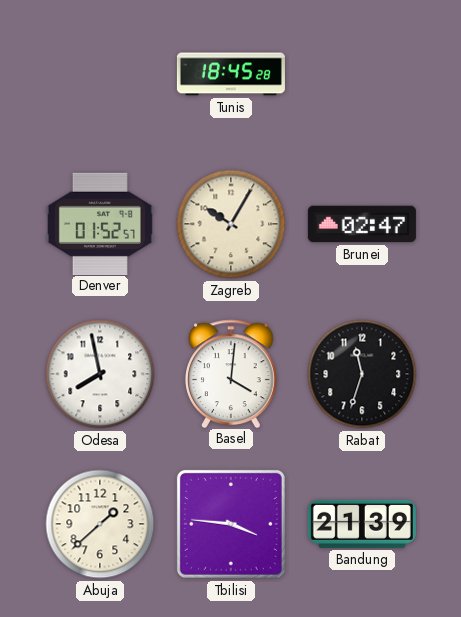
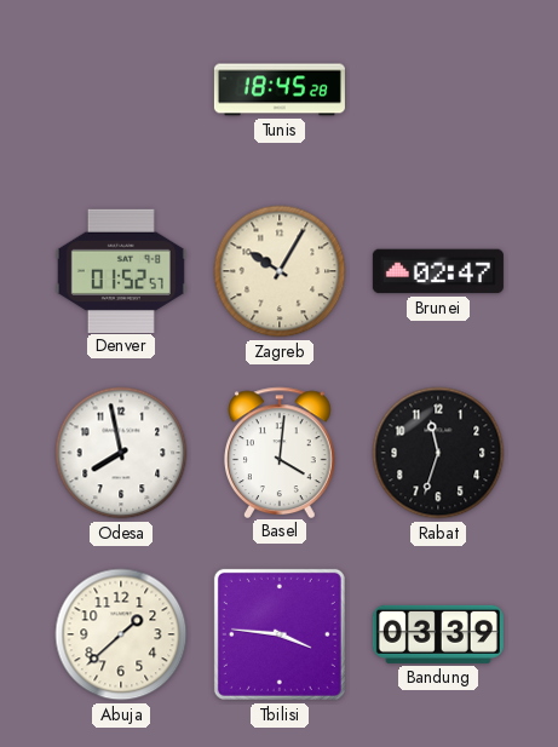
Bandung: 21:39 -> 03:39 (438, 634)
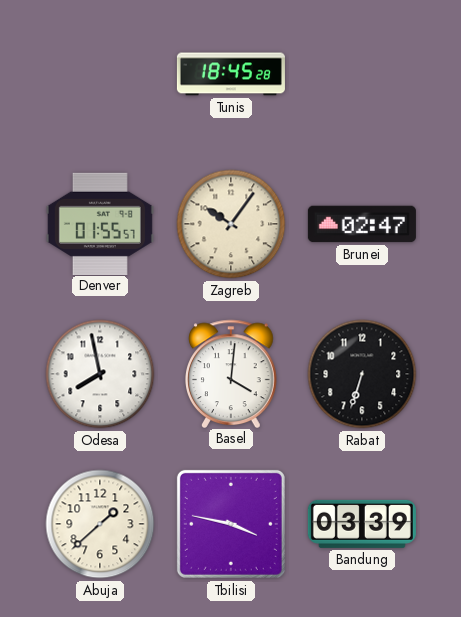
Denver: 01:52 -> 01:55 (100, 223)
Zagreb: 10:05 -> 10:06 (231, 224)
Rabat: 11:33 -> 6:33 (362, 374)
Tbilisi: 3:46 -> 3:47 (231, 524)
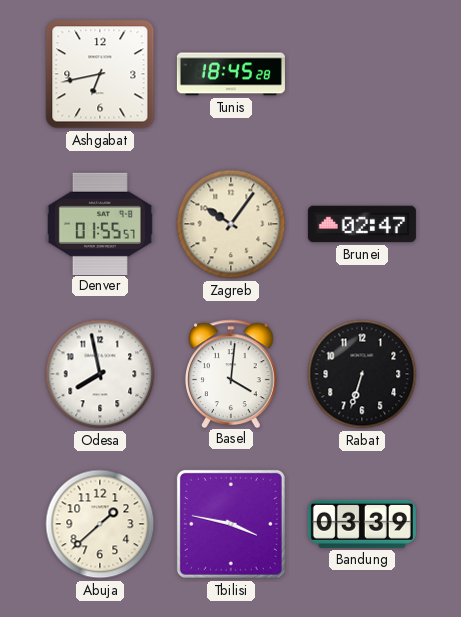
Ashgabat: none -> 6:43 (100, 74)
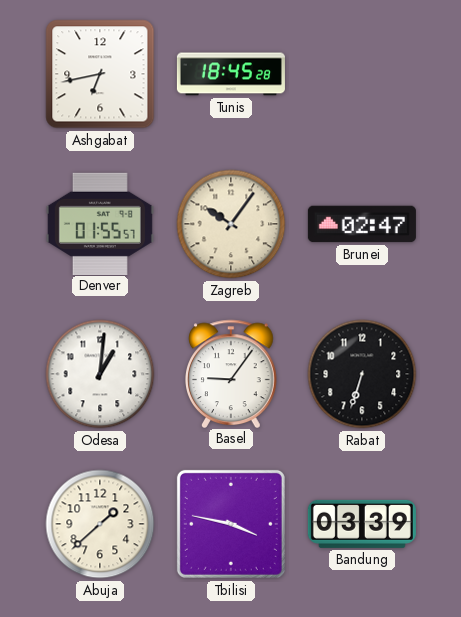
Odesa: 7:58 -> 1:01 (100, 374)
Basel: 4:01 -> 9:06 (232, 373)
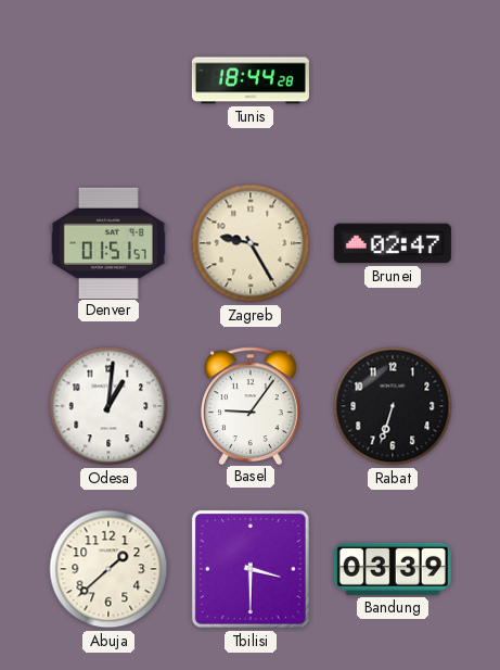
Ashgabat: 6:43 -> none (100, 74)
Tunis: 18:45 -> 18:44 (251, 80)
Denver: 01:55 -> 01:51 (108, 242)
Zagreb: 10:06 -> 9:25 (251, 243)
Tbilisi: 3:47 -> 3:30 (251, 569)
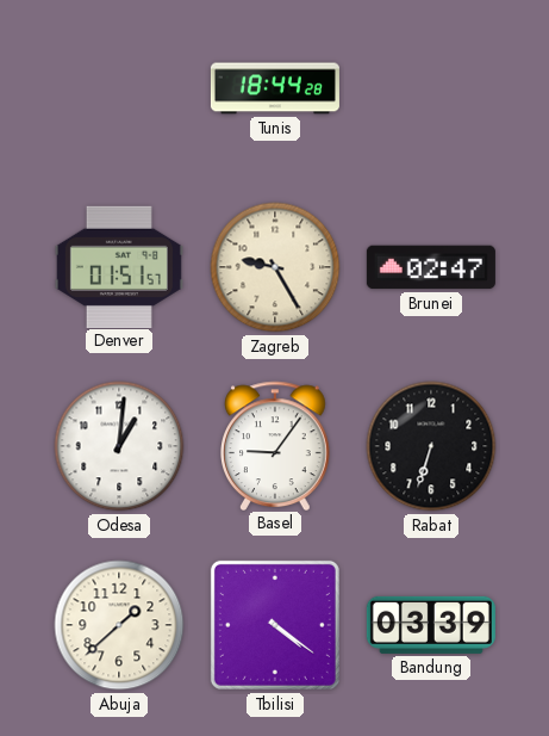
Tbilisi: 3:30 -> 4:21 (275, 625)
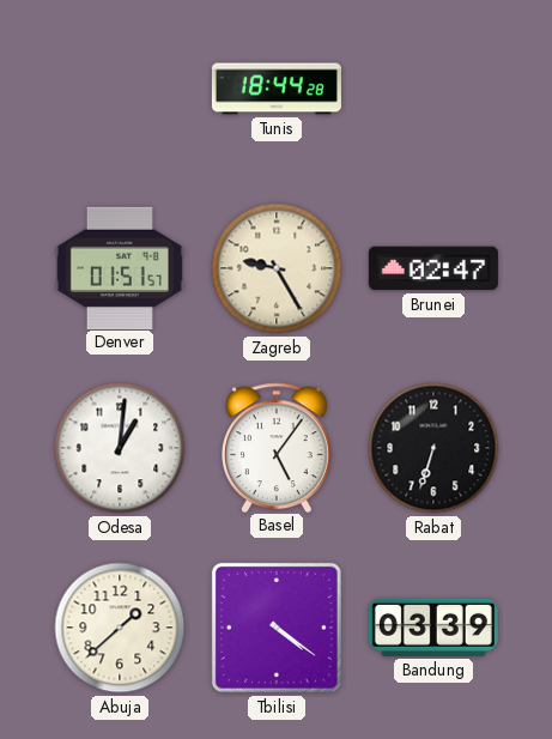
Basel: 9:06 -> 5:06 (278, 447)
